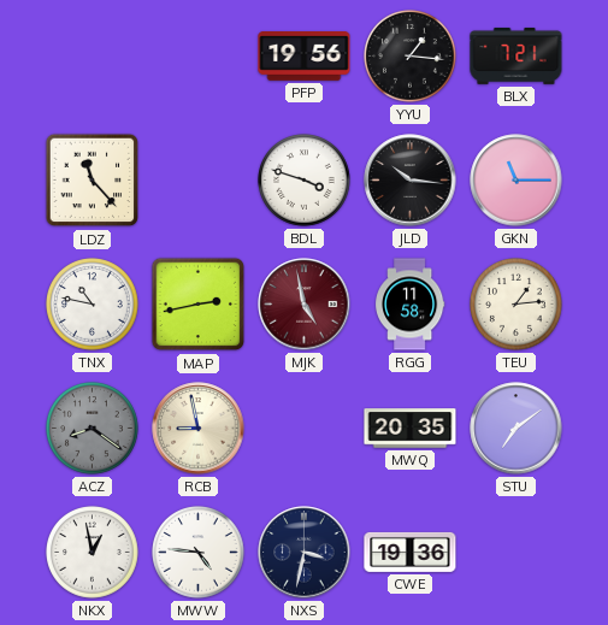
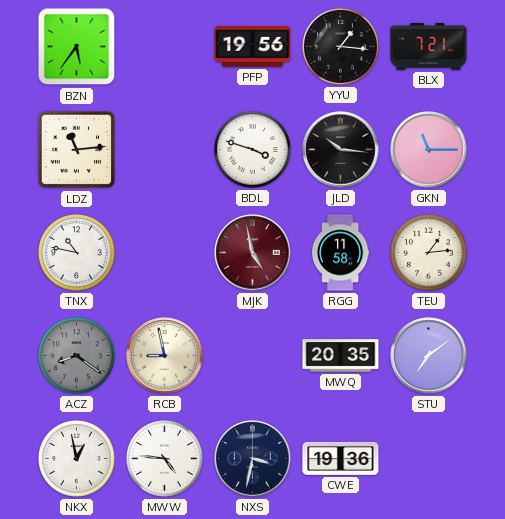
BZN: none -> 5:36 (77, 47)
LDZ: 11:23 -> 11:14 (77, 150)
MAP: 2:43 -> none (199, 305)
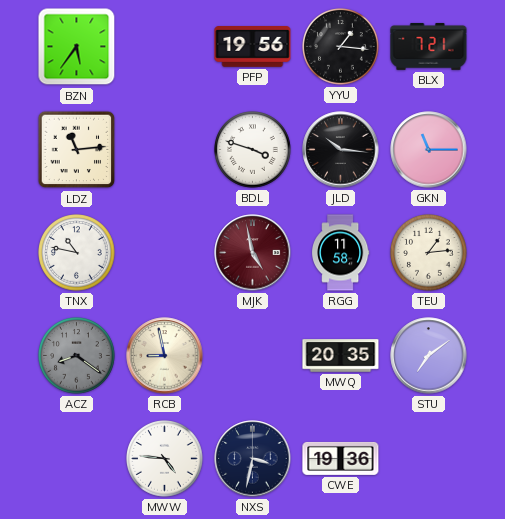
NKX: 12:58 -> none (77, 459)
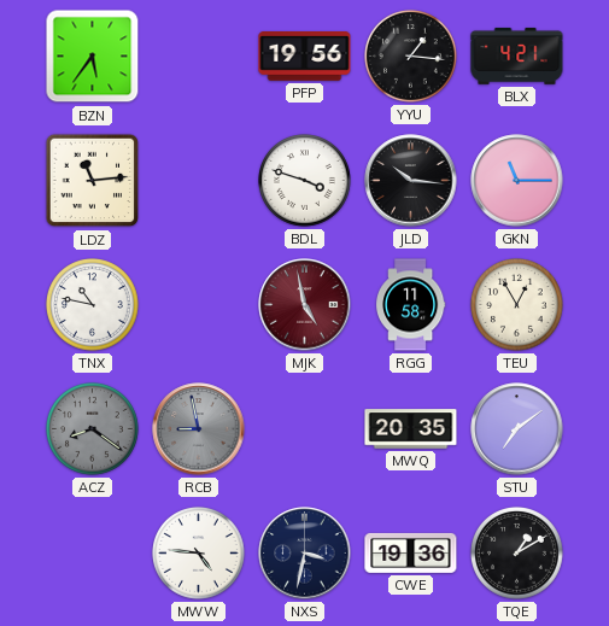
BLX: 7:21 -> 4:21 (517, 55)
TEU: 1:14 -> 12:55 (517, 305)
RCB dial: cream -> grey (199, 429)
TQE: none -> 1:10 (517, 554)
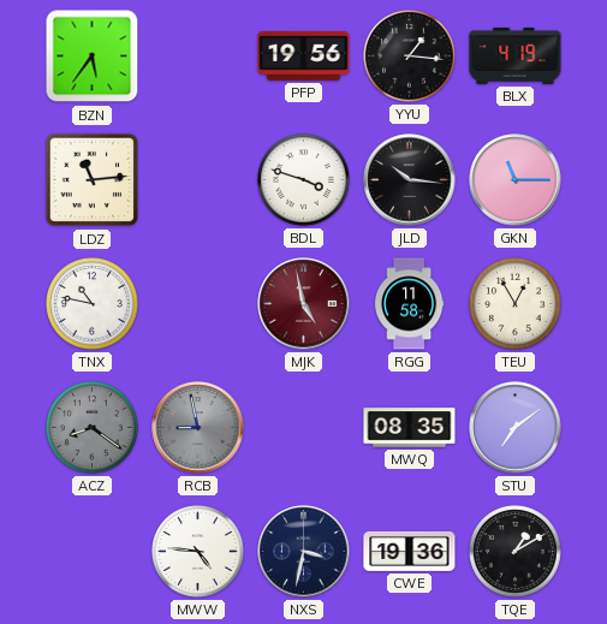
BLX: 4:21 -> 4:19 (516, 55)
MWQ: 20:35 -> 08:35 (410, 428)
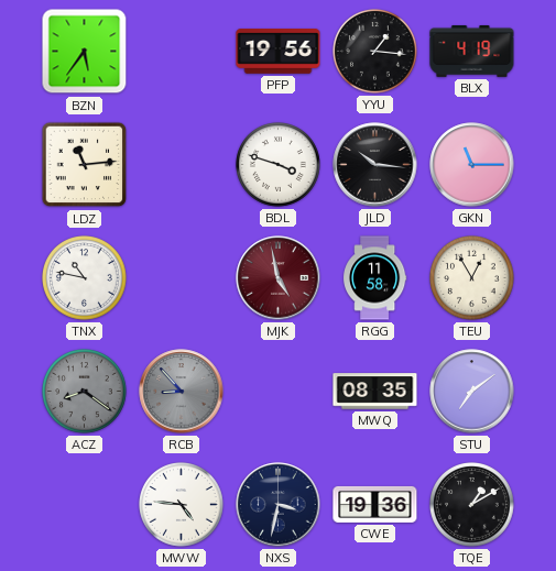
RCB: 8:58 -> 8:53 (182, 392)
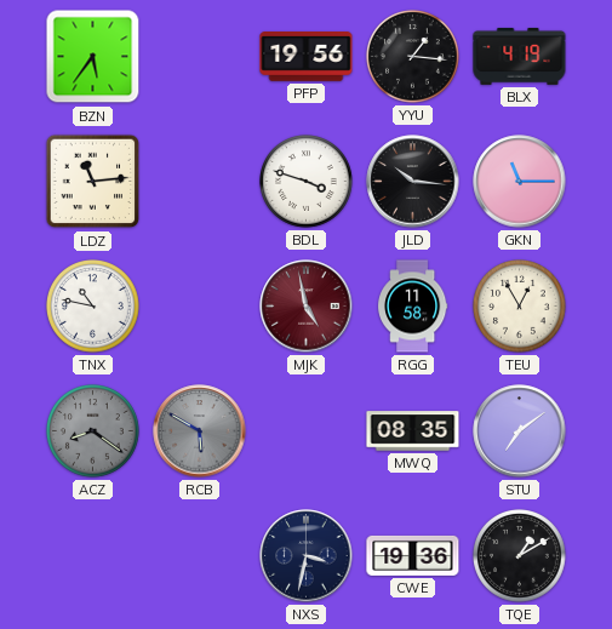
RCB: 8:53 -> 5:50 (200, 431)
MWW: 4:46 -> none (182, 505)
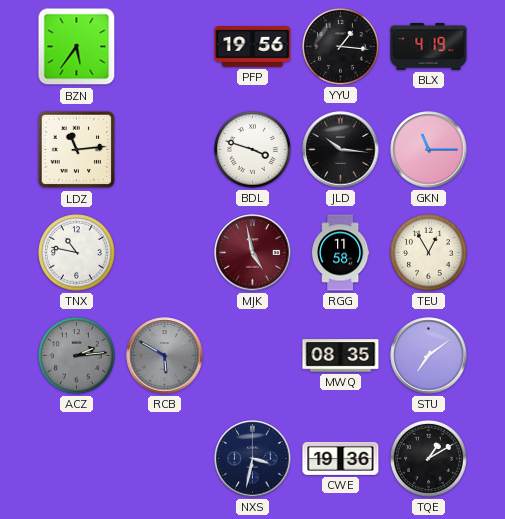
ACZ: 8:21 -> 2:14 (77, 356)
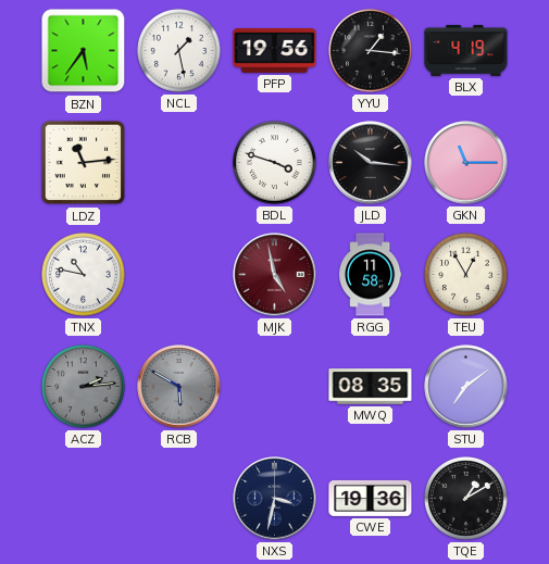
NCL: none -> 1:28 (179, 51)
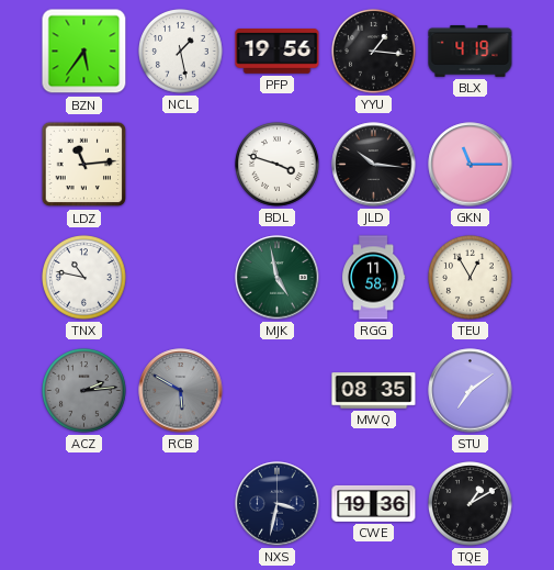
MJK dial: burgundy -> green (278, 278)
